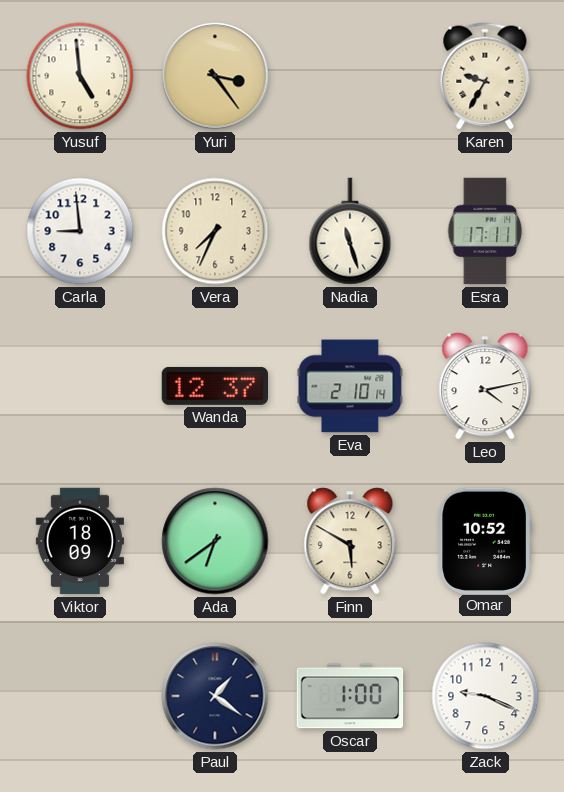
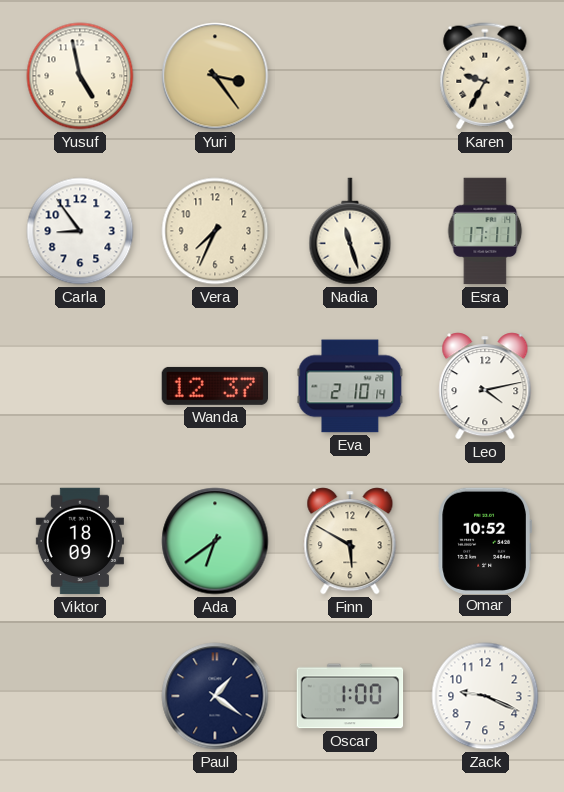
Yusuf: 4:59 -> 4:58 (80, 76)
Carla: 8:59 -> 8:54 (80, 231)
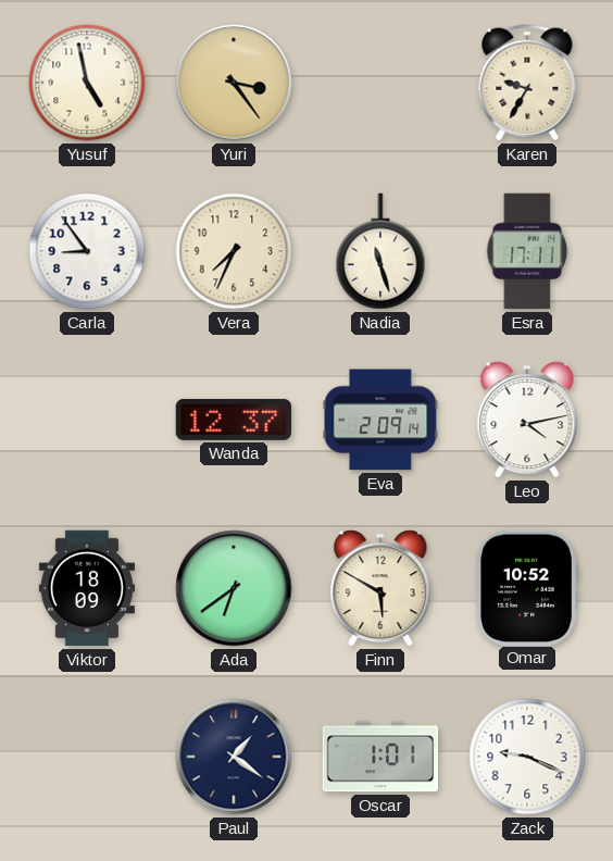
Eva: 2:10 -> 2:09 (380, 420)
Oscar: 1:00 -> 1:01 (380, 757)
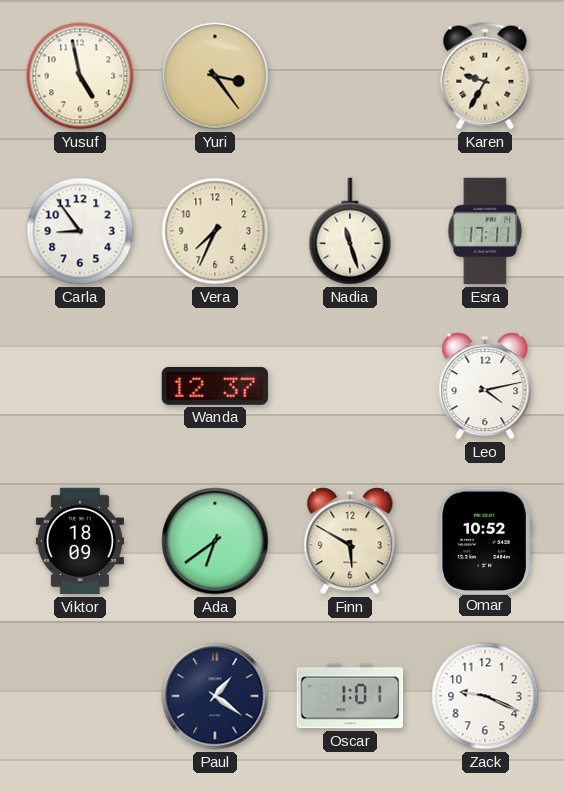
Eva: 2:09 -> none (380, 420)
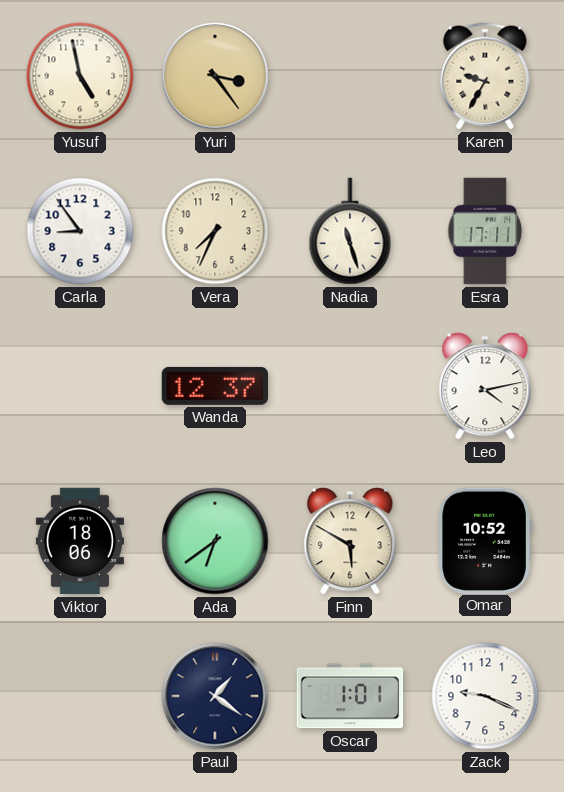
Viktor: 18:09 -> 18:06 (80, 541)
